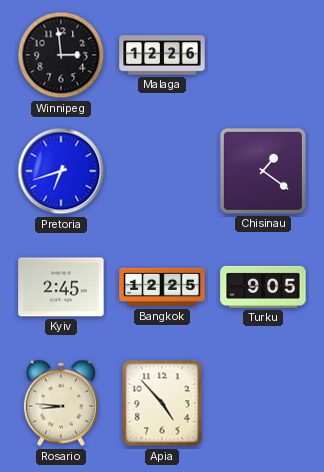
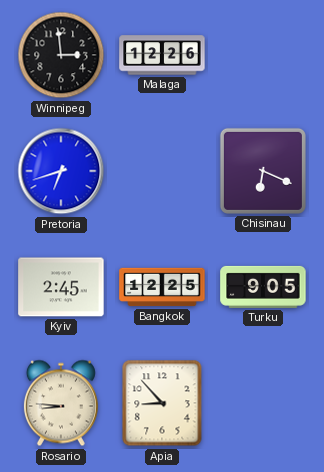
Chisinau: 1:21 -> 6:19 (263, 171)
Apia: 4:53 -> 8:53 (162, 403)
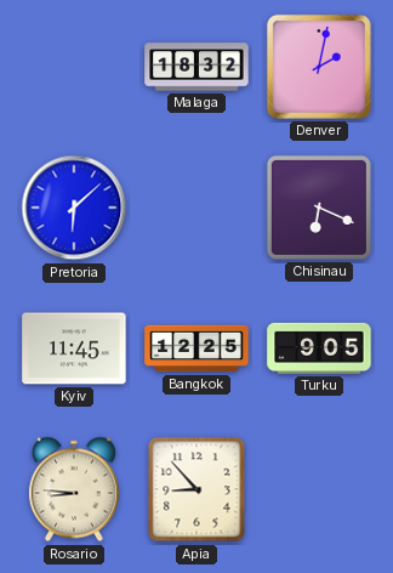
Winnipeg: 2:59 -> none (61, 55)
Malaga: 12:26 -> 18:32 (196, 67)
Denver: none -> 2:02 (319, 67)
Pretoria: 6:42 -> 6:08 (74, 208)
Kyiv: 2:45 -> 11:45 (74, 348)
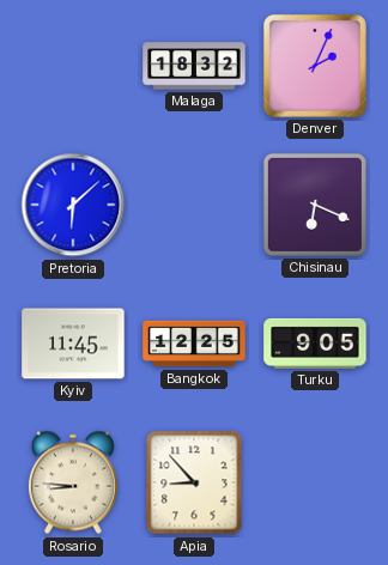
Denver: 2:02 -> 2:04 (315, 66)
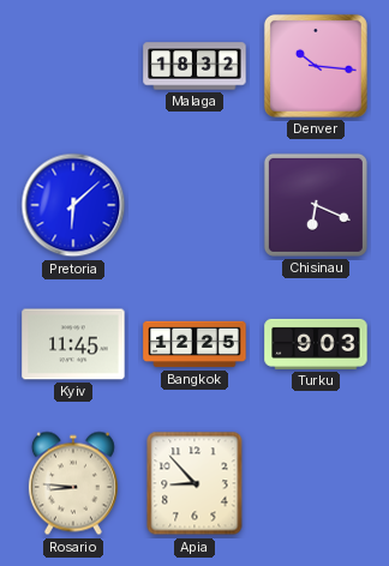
Denver: 2:04 -> 10:16 (316, 66)
Turku: 9:05 -> 9:03 (316, 344)
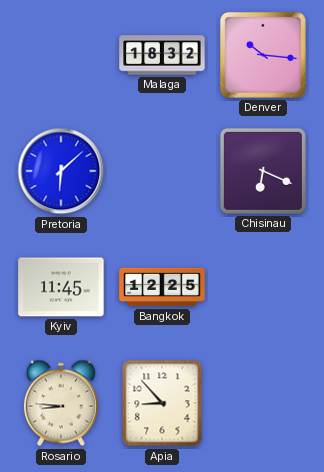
Turku: 9:03 -> none (316, 344)
